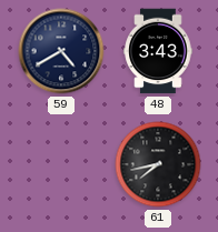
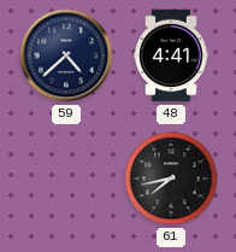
59: 4:40 -> 4:38 (66, 55)
48: 3:43 -> 4:41 (171, 55)
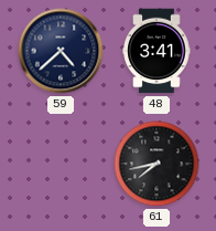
48: 4:41 -> 3:41 (156, 51)
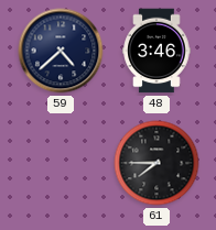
48: 3:41 -> 3:46 (156, 51)
61: 7:43 -> 7:45 (156, 163)
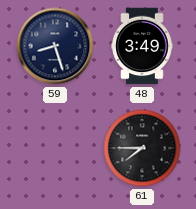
59: 4:38 -> 8:27 (55, 46)
48: 3:46 -> 3:49 (142, 46)
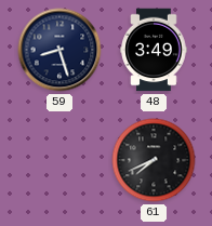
61: 7:45 -> 7:41 (154, 160)
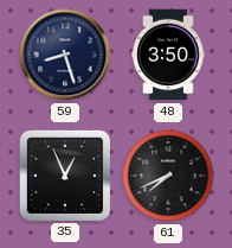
48: 3:49 -> 3:50 (168, 55)
35: none -> 12:56 (64, 174)
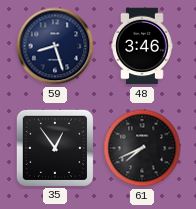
48: 3:50 -> 3:46 (142, 46)
35: 12:56 -> 12:54 (54, 147)
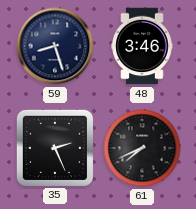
35: 12:54 -> 2:26 (54, 147)
